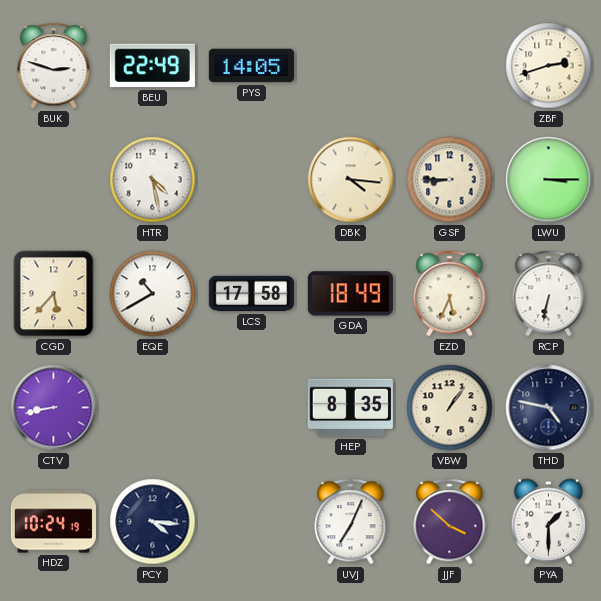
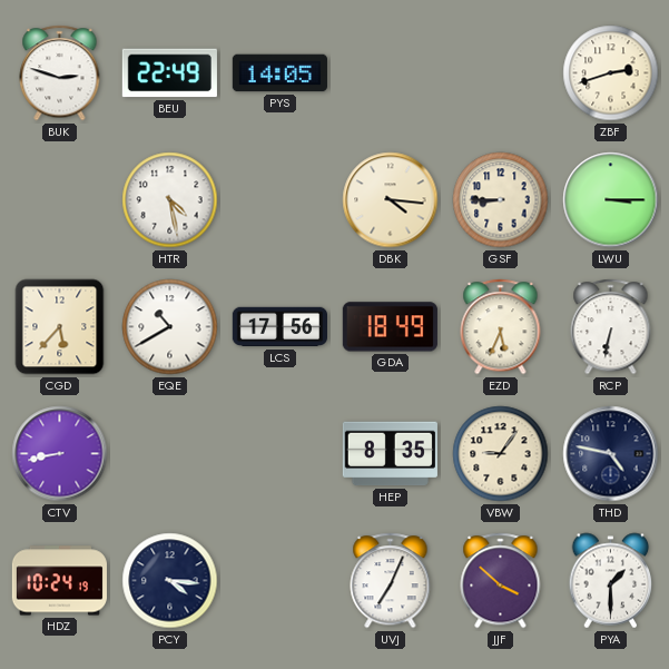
LCS: 17:58 -> 17:56 (279, 327)
VBW: 1:06 -> 9:06 (501, 454)
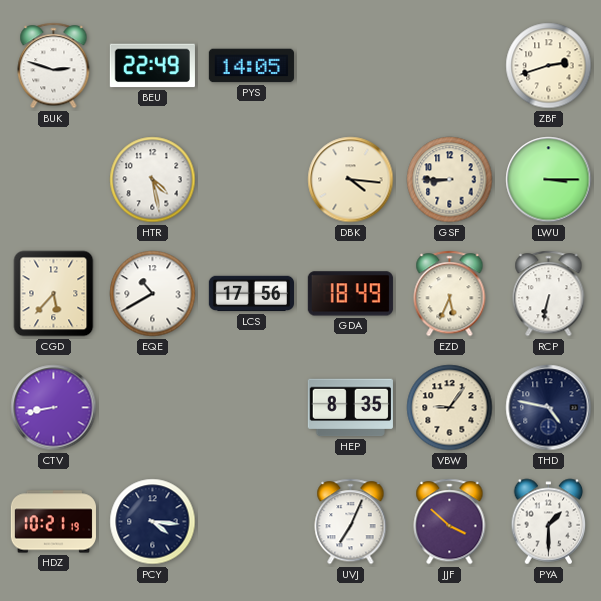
HDZ: 10:24 -> 10:21 (53, 522)
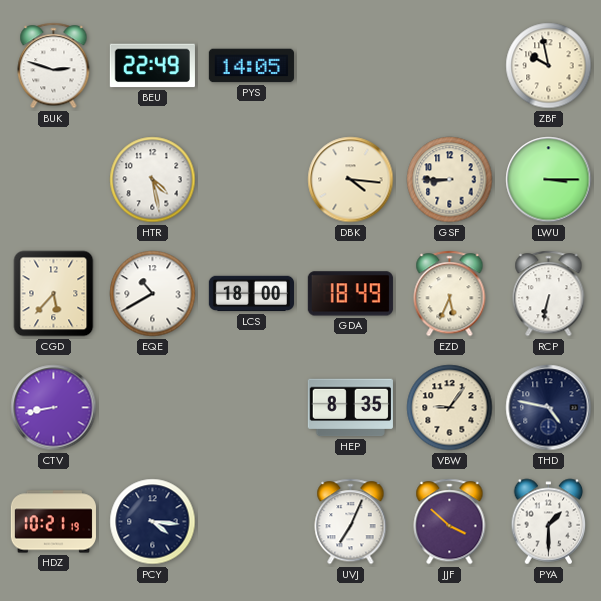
ZBF: 2:42 -> 9:58 (549, 66)
LCS: 17:56 -> 18:00 (251, 294)
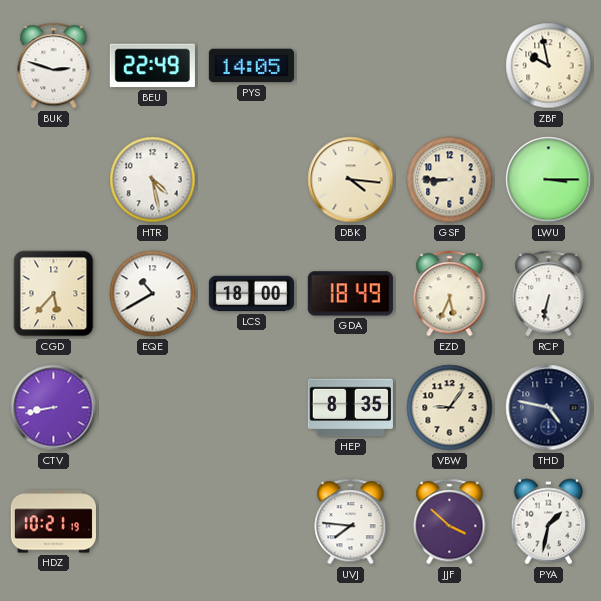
PCY: 4:16 -> none (153, 522)
UVJ: 7:04 -> 7:46 (351, 522)
PYA: 1:30 -> 1:32 (549, 522)
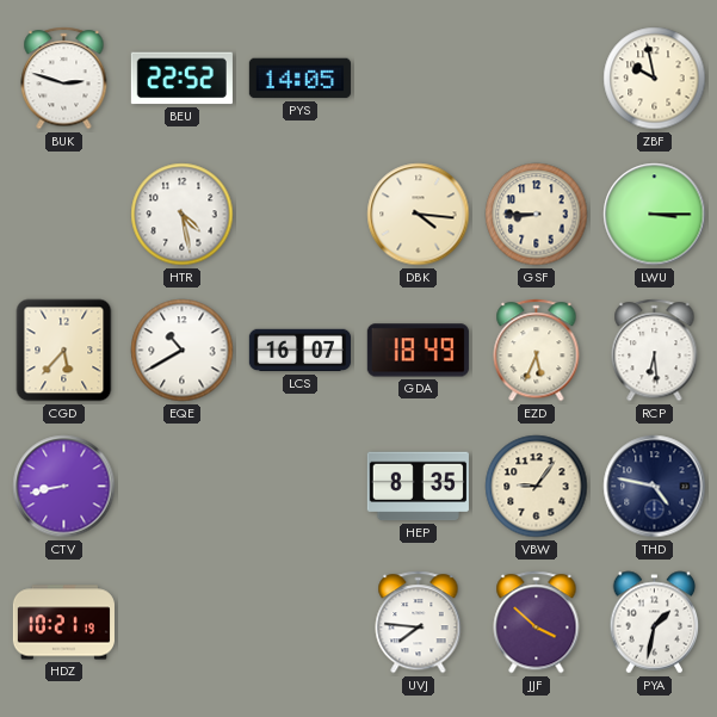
BEU: 22:49 -> 22:52 (181, 79)
LCS: 18:00 -> 16:07 (299, 351)
RCP: 6:32 -> 6:29 (655, 351)
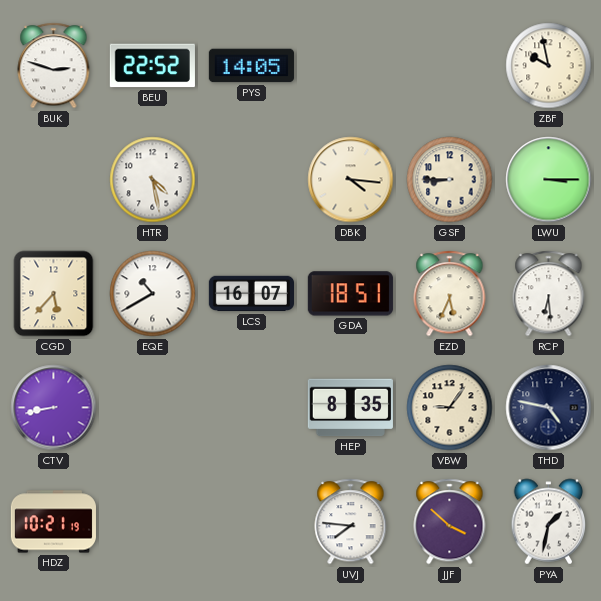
GDA: 18:49 -> 18:51 (350, 294)
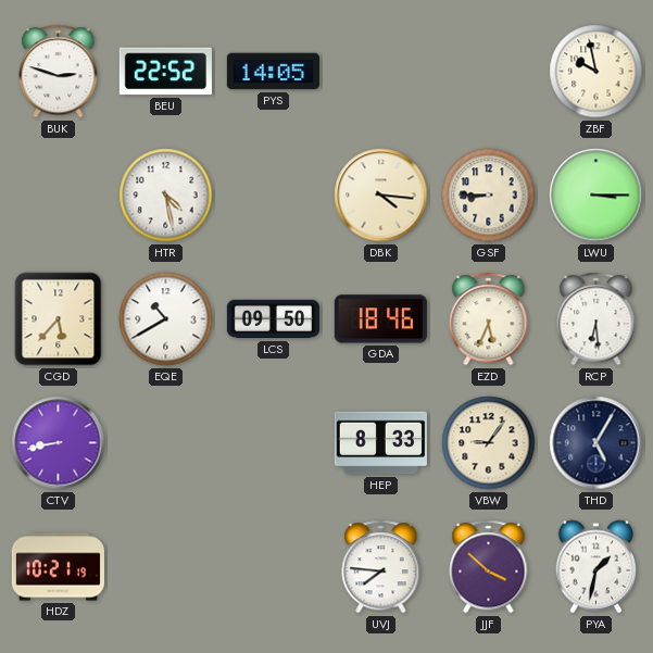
LCS: 16:07 -> 09:50 (273, 319)
GDA: 18:51 -> 18:46 (380, 319)
HEP: 8:35 -> 8:33 (380, 443)
THD: 4:47 -> 5:05 (597, 443)
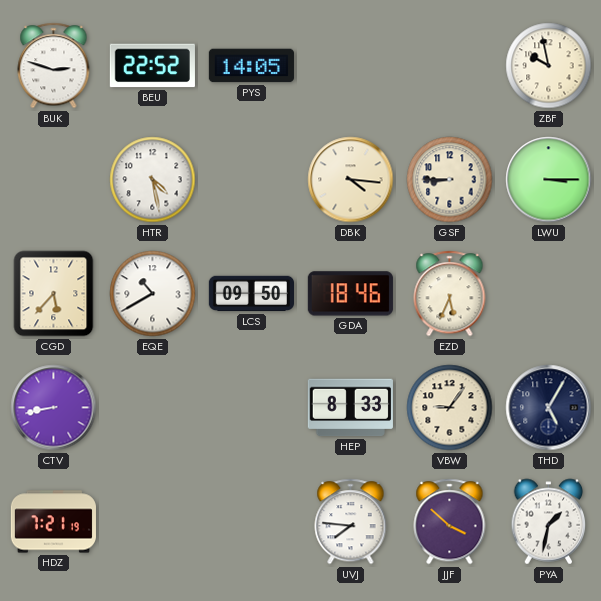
RCP: 6:29 -> none (597, 319)
HDZ: 10:21 -> 7:21 (53, 522)
